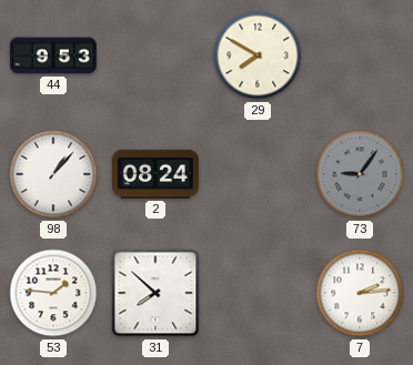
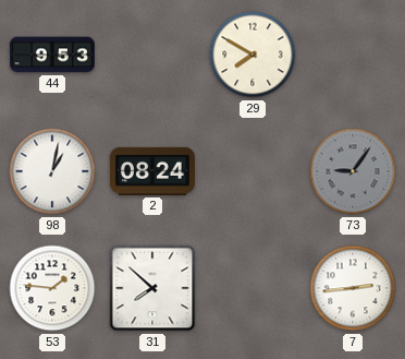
98: 1:07 -> 1:02 (52, 171)
7: 2:14 -> 2:44 (353, 288)
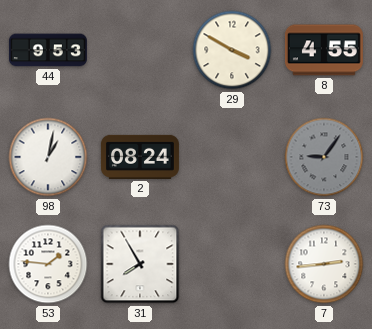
29: 7:50 -> 3:50 (232, 50)
8: none -> 4:55 (324, 50)
31: 7:52 -> 7:55 (140, 264)
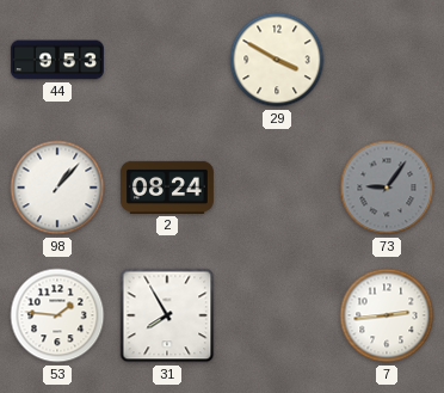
8: 4:55 -> none (324, 50)
98: 1:02 -> 1:07 (57, 188)
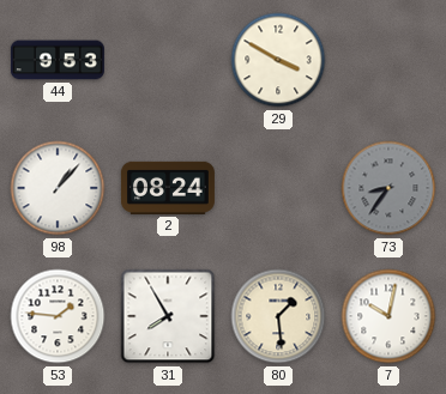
73: 9:06 -> 8:36 (388, 188)
80: none -> 1:29 (278, 316)
7: 2:44 -> 10:02 (388, 316)
